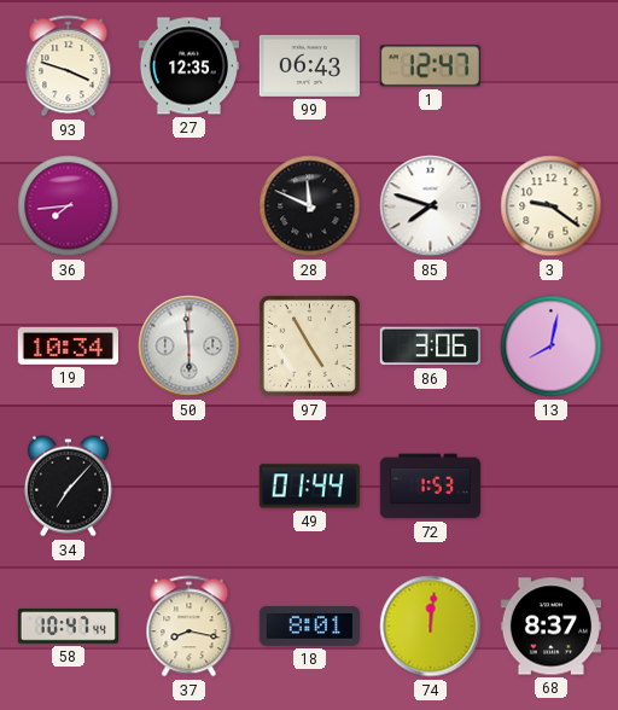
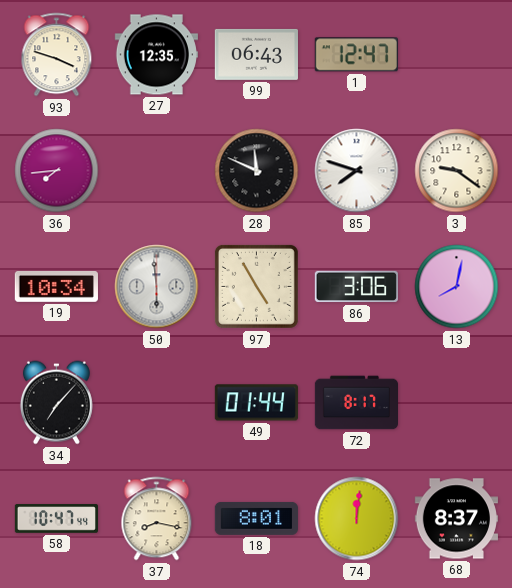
72: 1:53 -> 8:17 (356, 403)
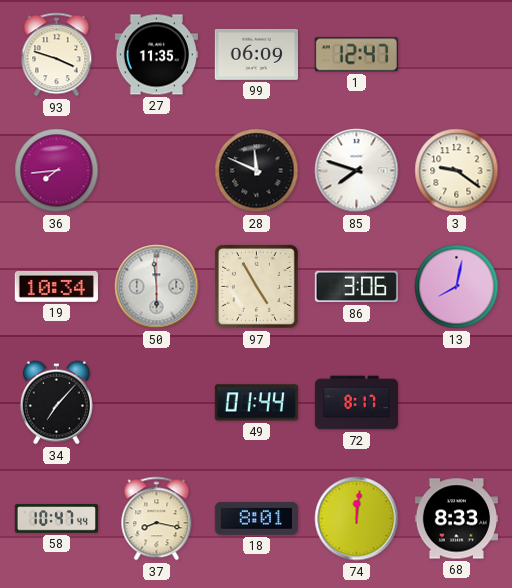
27: 12:35 -> 11:35 (156, 55)
99: 06:43 -> 06:09 (256, 54)
68: 8:37 -> 8:33 (456, 519)
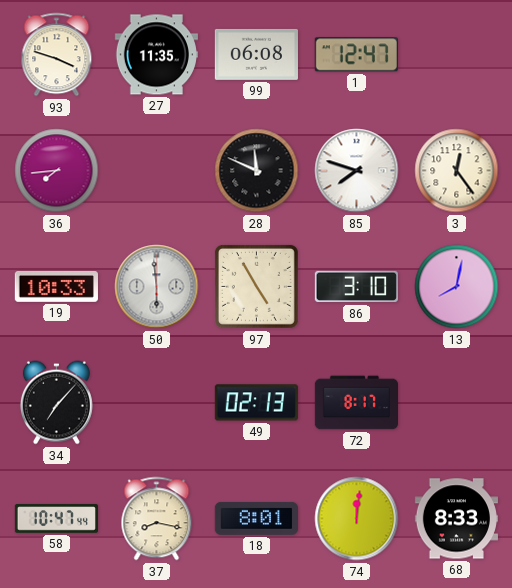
99: 06:09 -> 06:08 (256, 54)
3: 9:21 -> 12:24 (457, 171)
19: 10:34 -> 10:33 (56, 286)
86: 3:06 -> 3:10 (356, 287)
49: 01:44 -> 02:13 (256, 403)
